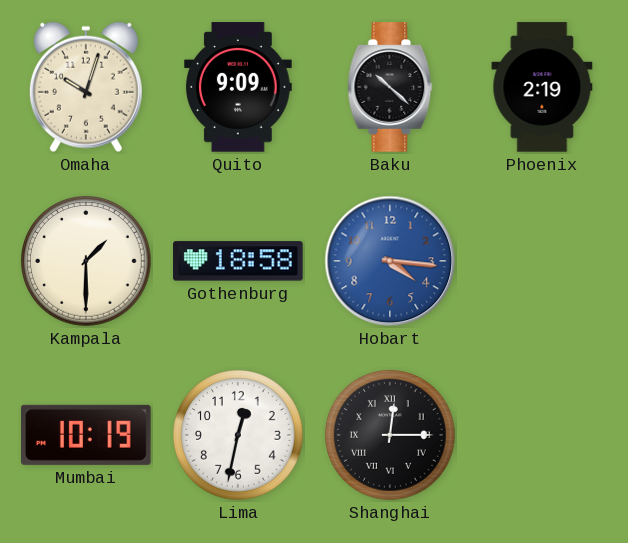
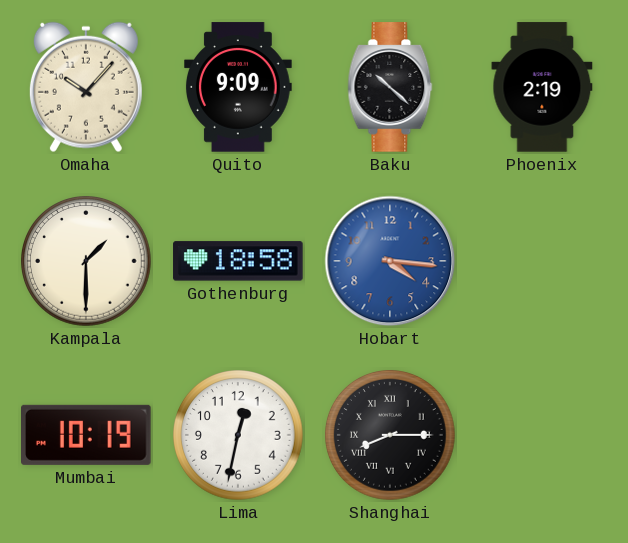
Omaha: 10:03 -> 10:07 (86, 87)
Shanghai: 12:15 -> 8:15 (391, 436)
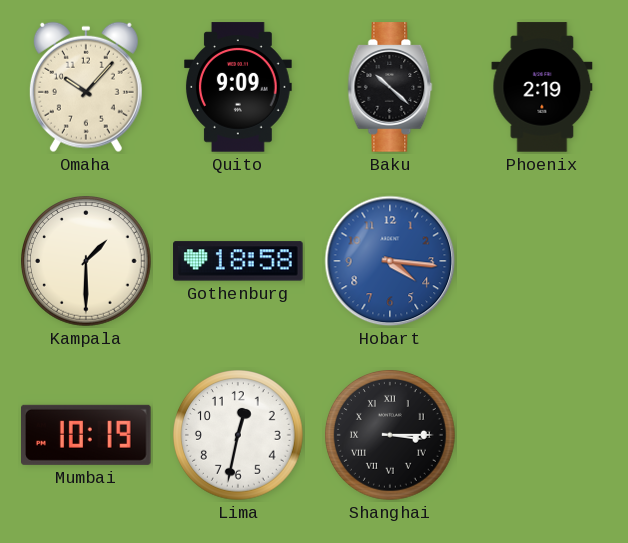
Shanghai: 8:15 -> 3:15 (391, 436)
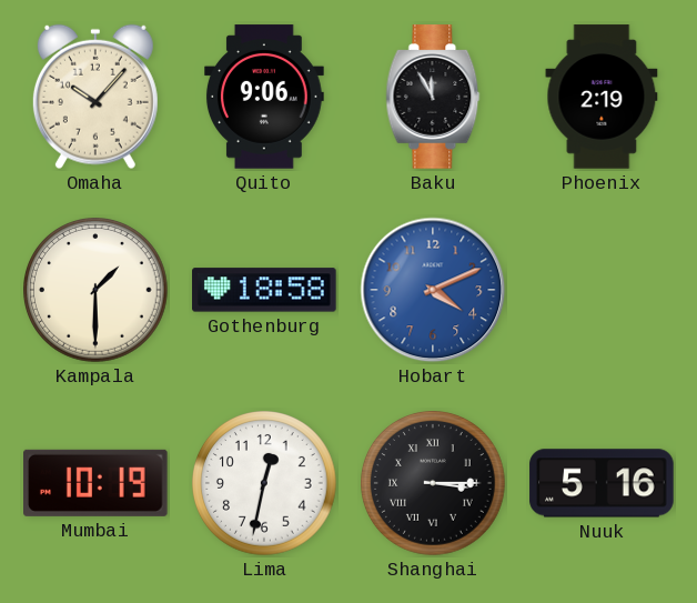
Quito: 9:09 -> 9:06 (265, 97)
Baku: 10:22 -> 11:55 (433, 97)
Hobart: 4:16 -> 4:11 (433, 290)
Nuuk: none -> 5:16 (602, 483)
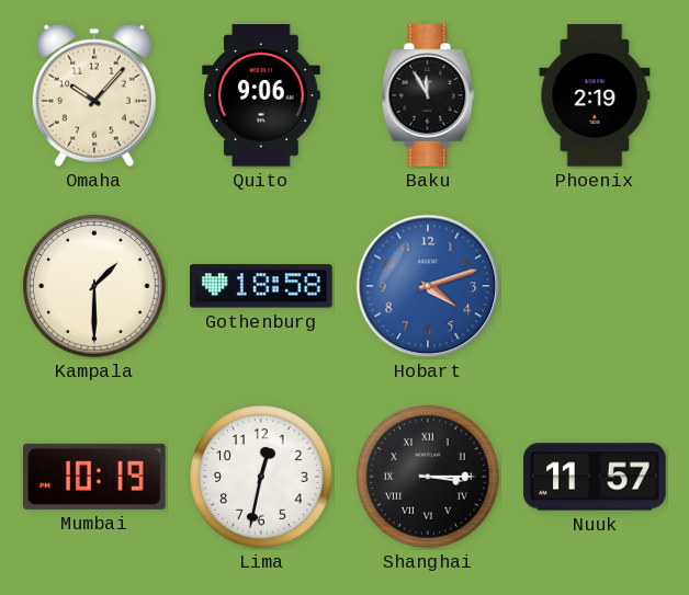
Hobart: 4:11 -> 4:12 (428, 286)
Nuuk: 5:16 -> 11:57 (595, 477)
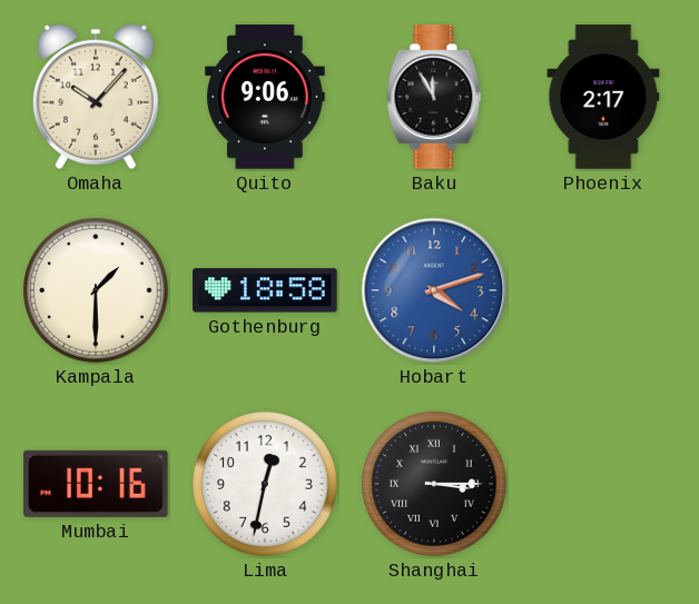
Phoenix: 2:19 -> 2:17 (603, 97)
Mumbai: 10:19 -> 10:16 (97, 484)
Nuuk: 11:57 -> none (595, 477)
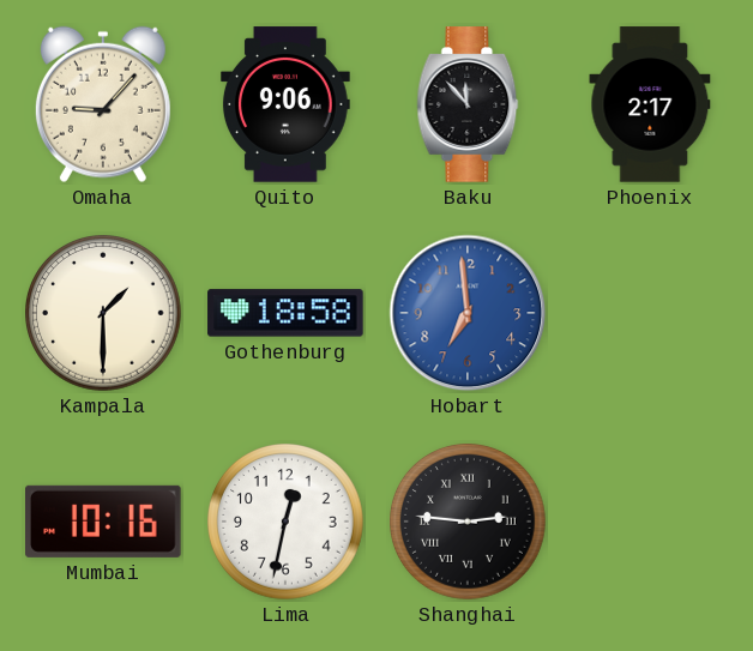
Omaha: 10:07 -> 9:07 (103, 104)
Baku: 11:55 -> 11:53 (468, 104)
Hobart: 4:12 -> 6:59 (468, 313)
Shanghai: 3:15 -> 2:46 (469, 523)
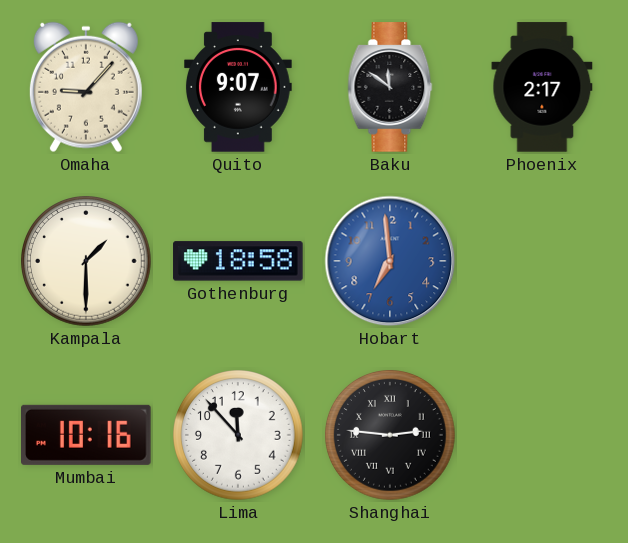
Quito: 9:06 -> 9:07 (239, 87)
Baku: 11:53 -> 11:51 (390, 87)
Lima: 12:32 -> 11:53 (239, 436)
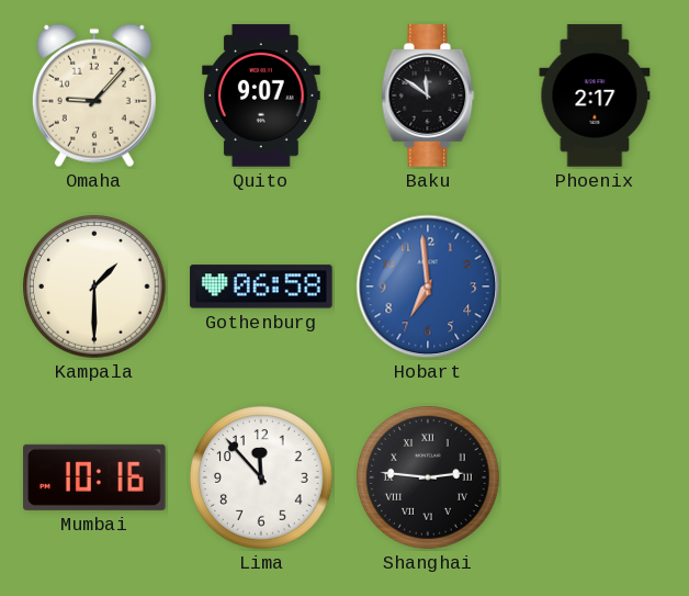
Gothenburg: 18:58 -> 06:58 (261, 286)
